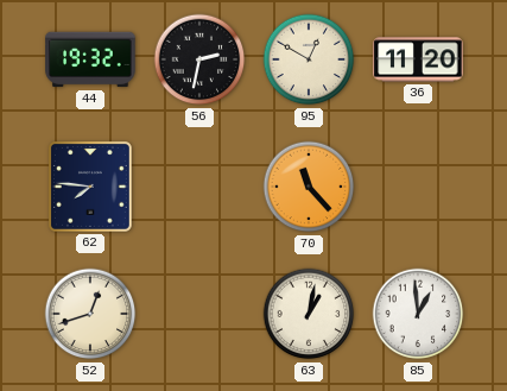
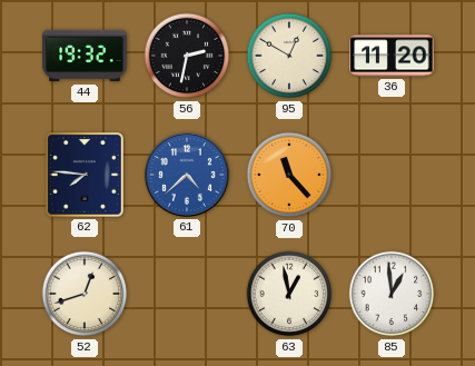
61: none -> 4:38 (187, 175)
63: 1:02 -> 12:58 (289, 294)
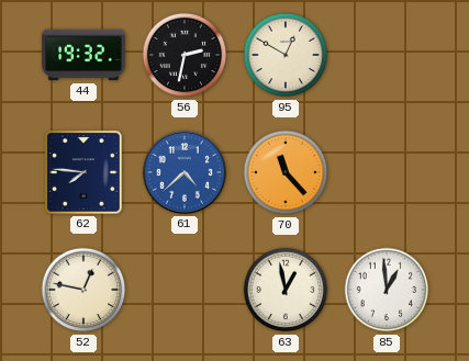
36: 11:20 -> none (392, 56)
52: 12:42 -> 12:47 (83, 290)
